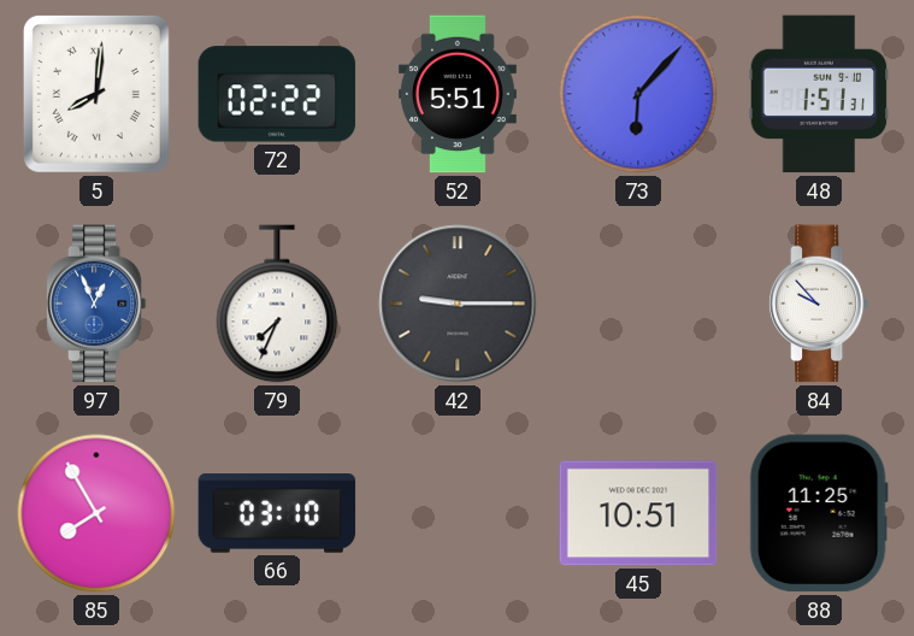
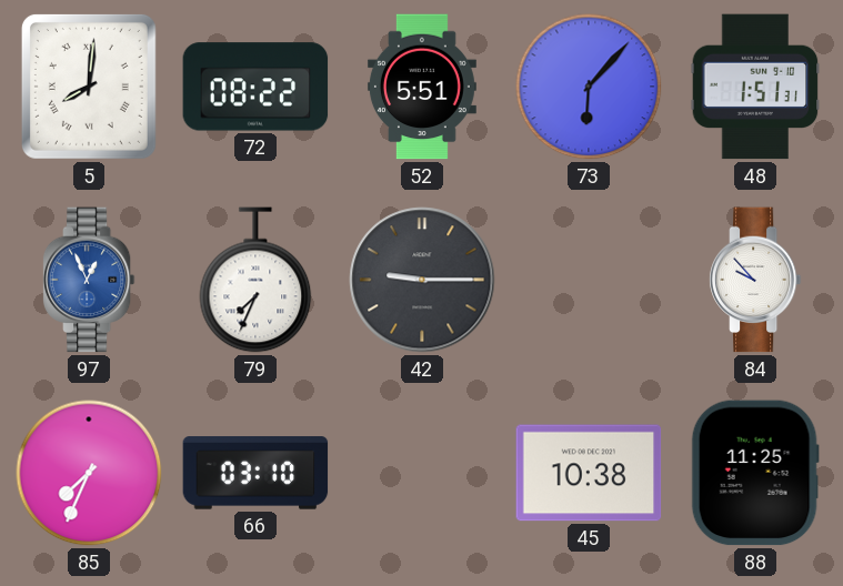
72: 02:22 -> 08:22 (255, 87)
85: 7:55 -> 7:34 (89, 473)
45: 10:51 -> 10:38 (589, 473)
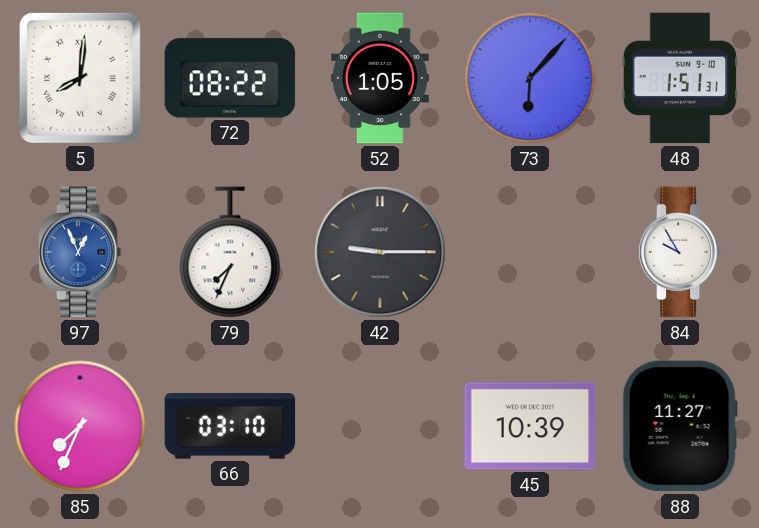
52: 5:51 -> 1:05 (380, 78)
84: 9:53 -> 9:55 (680, 252)
45: 10:38 -> 10:39 (530, 426)
88: 11:25 -> 11:27 (680, 426)
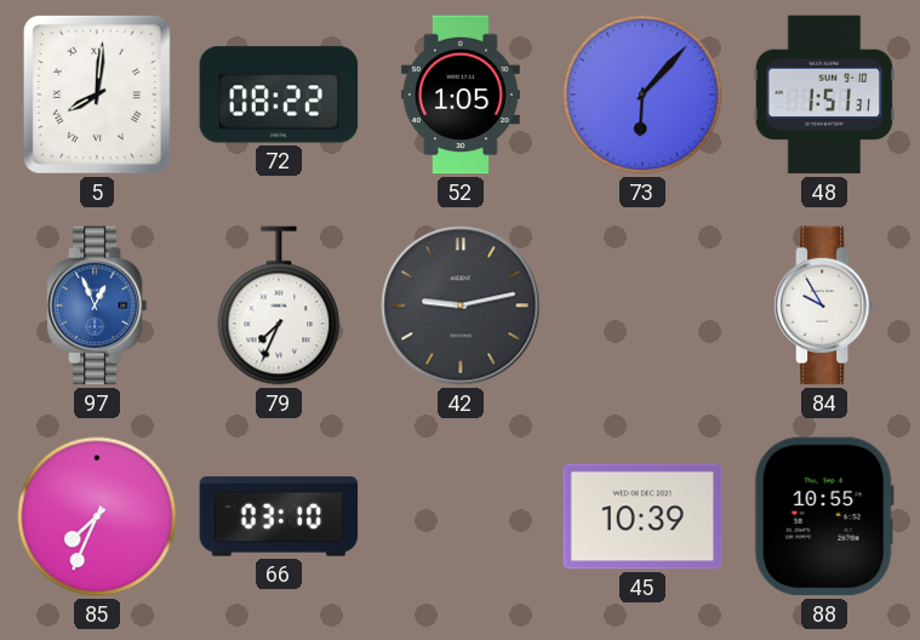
42: 9:15 -> 9:13 (461, 305)
88: 11:27 -> 10:55 (824, 516)
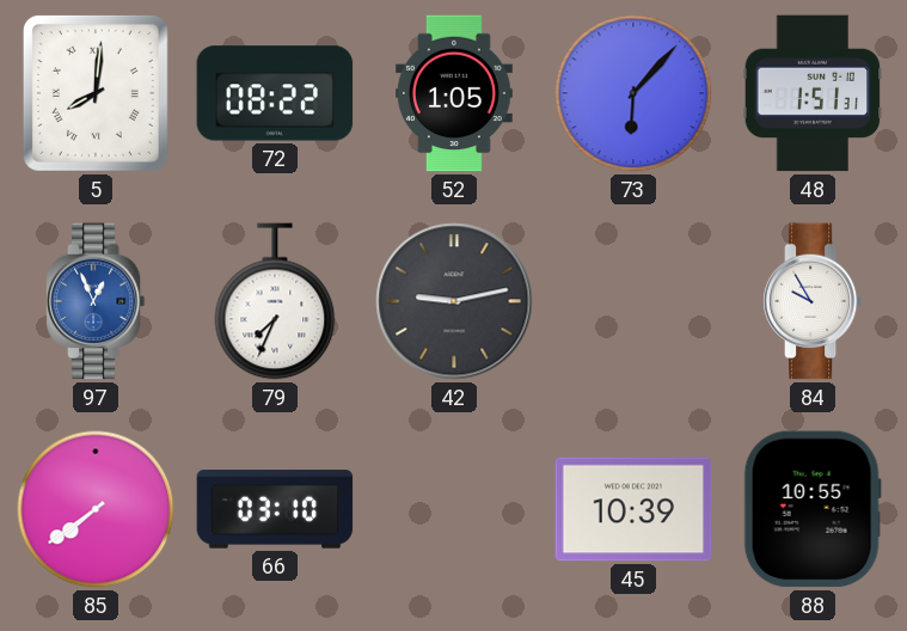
85: 7:34 -> 7:39 (96, 509)
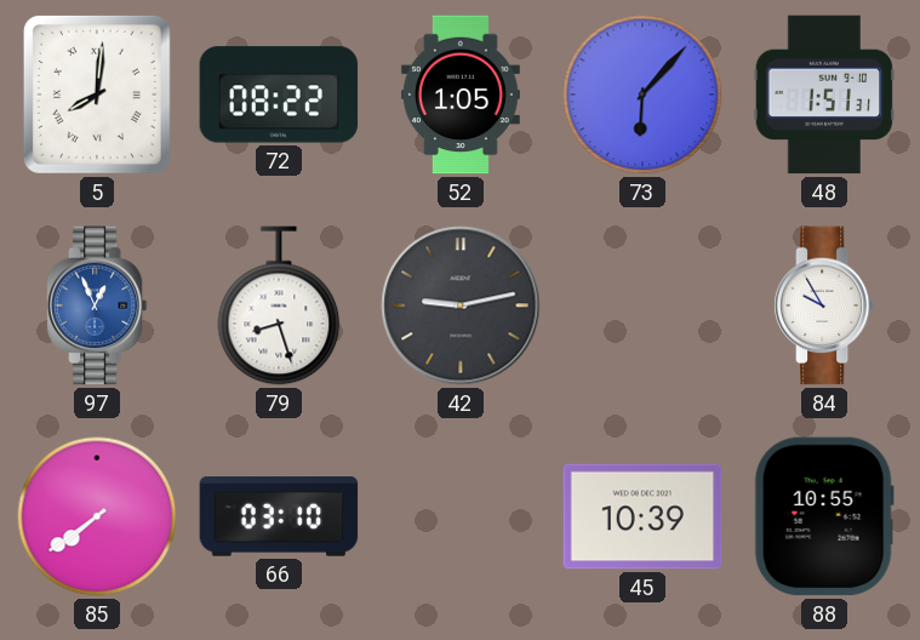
79: 7:34 -> 8:27 (279, 305)
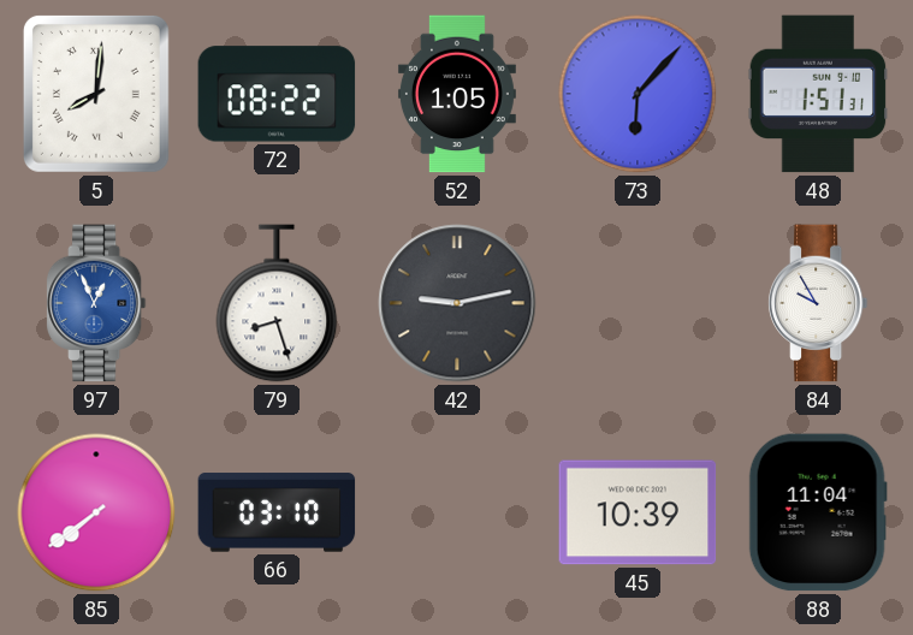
88: 10:55 -> 11:04 (818, 512)
